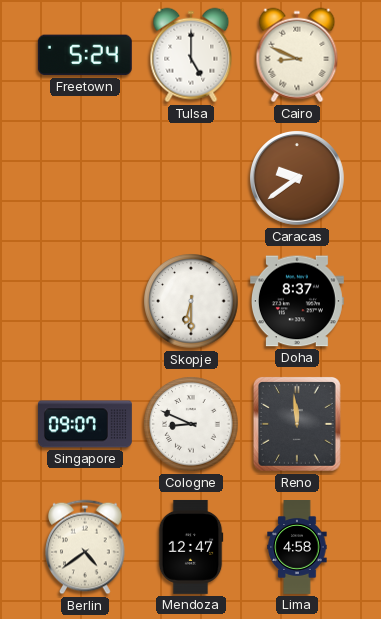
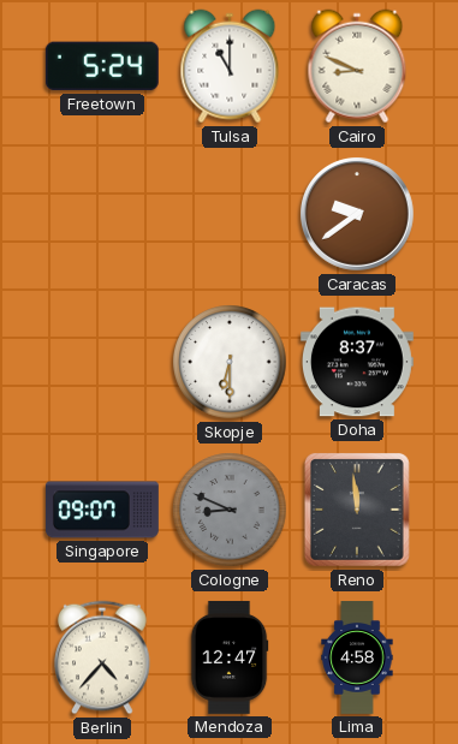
Tulsa: 5:00 -> 11:00 (230, 66)
Cologne dial: white -> grey (230, 510)
Berlin: 4:39 -> 4:37 (102, 657)
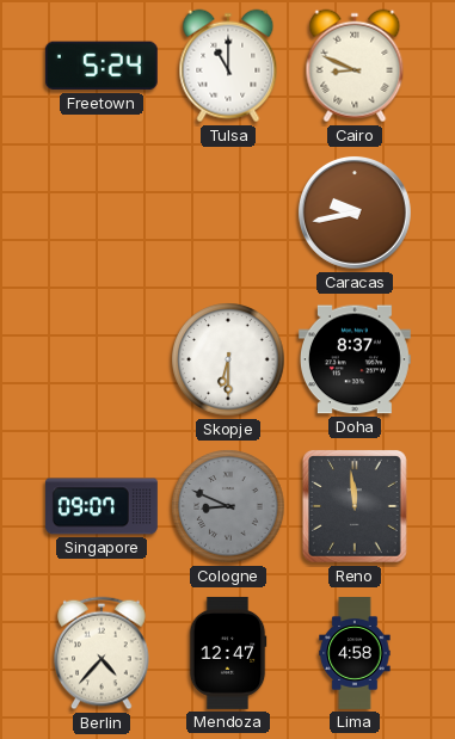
Caracas: 9:39 -> 9:43 (356, 214)
